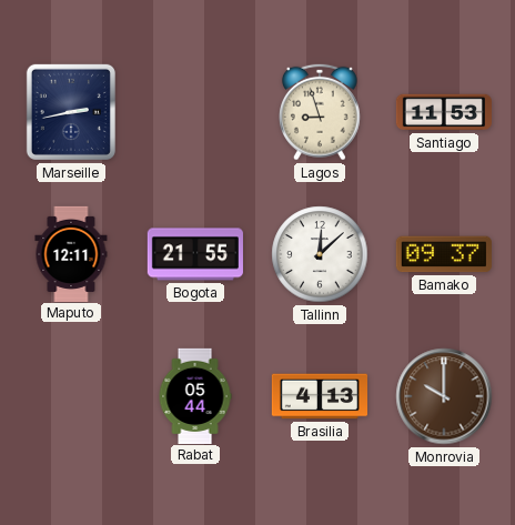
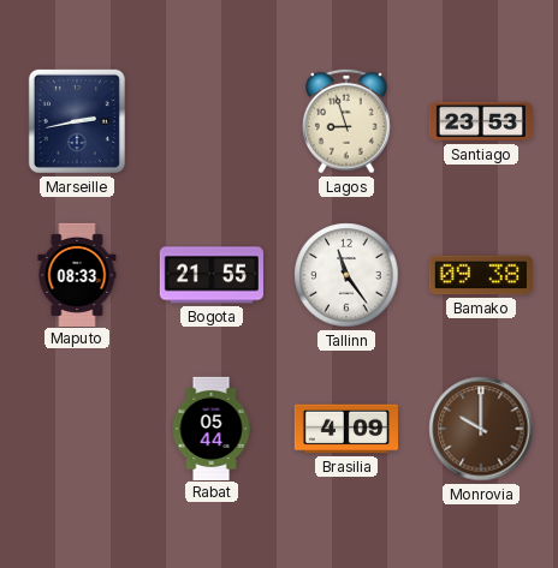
Santiago: 11:53 -> 23:53 (481, 121)
Maputo: 12:11 -> 08:33 (77, 274)
Tallinn: 12:08 -> 11:24 (346, 275)
Bamako: 09:37 -> 09:38 (481, 275)
Brasilia: 4:13 -> 4:09 (345, 429)
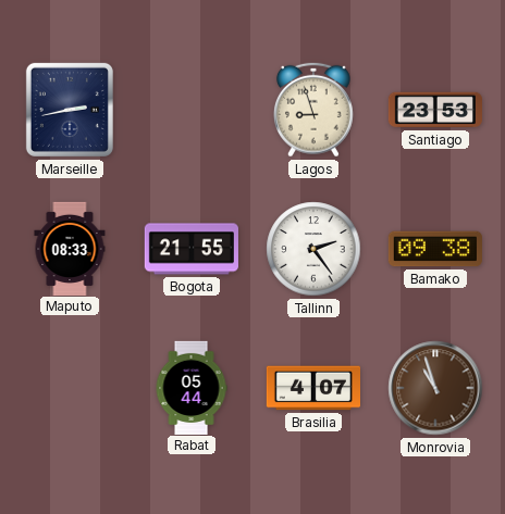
Tallinn: 11:24 -> 2:24 (313, 249)
Brasilia: 4:09 -> 4:07 (312, 388)
Monrovia: 10:00 -> 10:57 (435, 388)
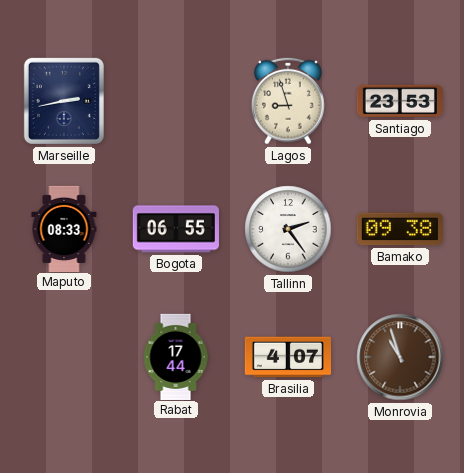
Bogota: 21:55 -> 06:55 (176, 229)
Rabat: 05:44 -> 17:44 (176, 356)
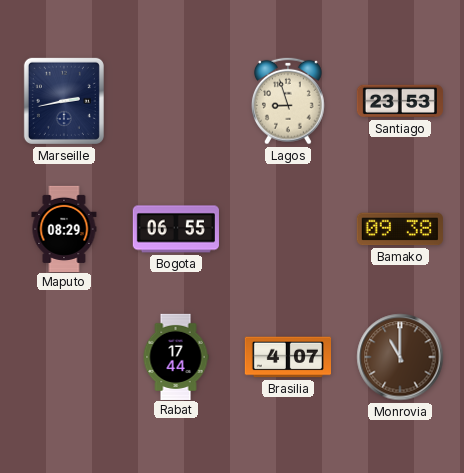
Maputo: 08:33 -> 08:29 (64, 228)
Tallinn: 2:24 -> none (288, 229)
Monrovia: 10:57 -> 11:00 (400, 357)
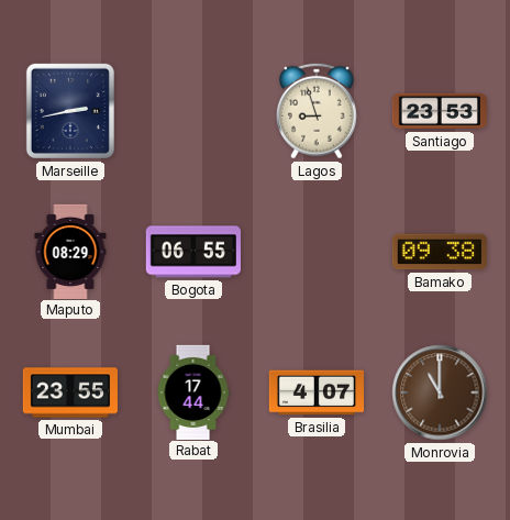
Mumbai: none -> 23:55 (70, 392)
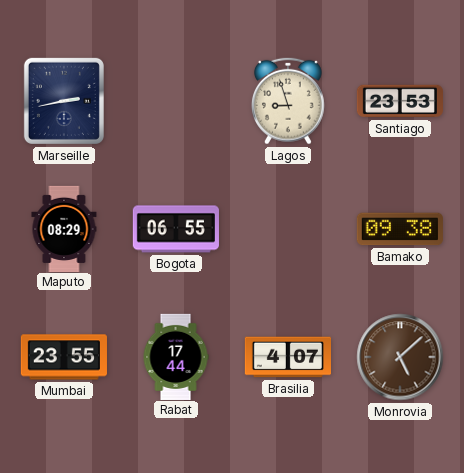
Monrovia: 11:00 -> 5:08 (400, 357)
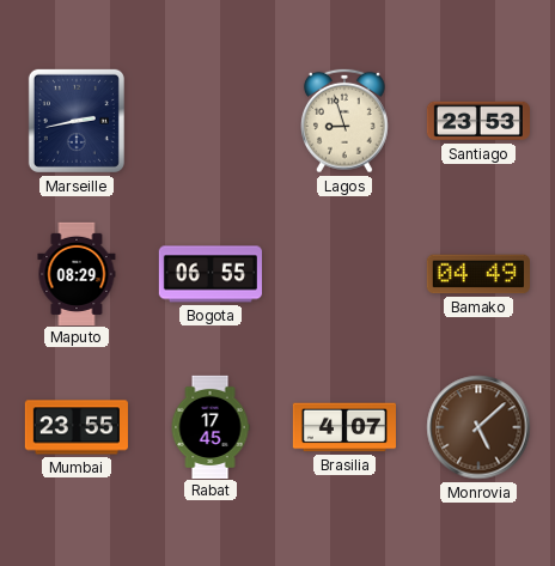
Bamako: 09:38 -> 04:49 (478, 274)
Rabat: 17:44 -> 17:45 (211, 426)
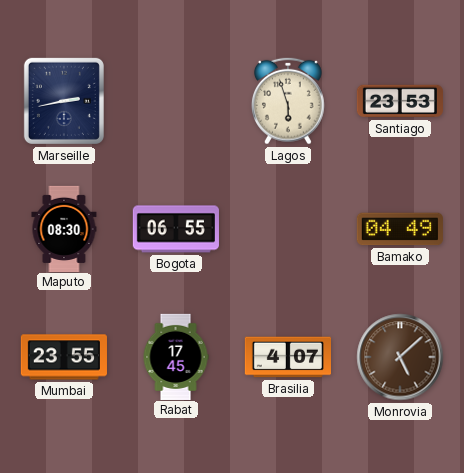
Lagos: 8:57 -> 5:57 (289, 101)
Maputo: 08:29 -> 08:30 (64, 228)
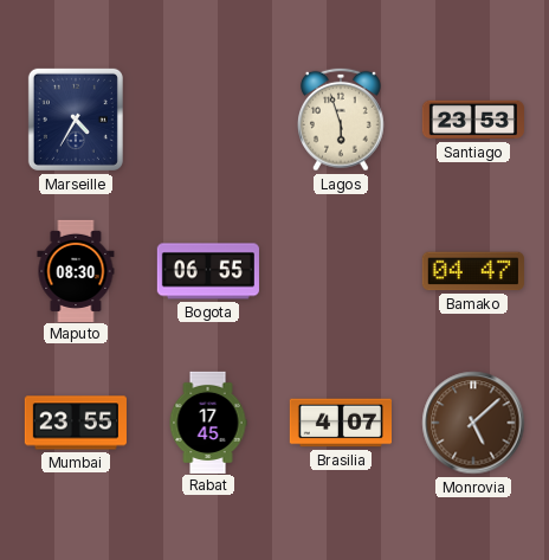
Marseille: 2:43 -> 4:35 (76, 120)
Bamako: 04:49 -> 04:47 (473, 271)
